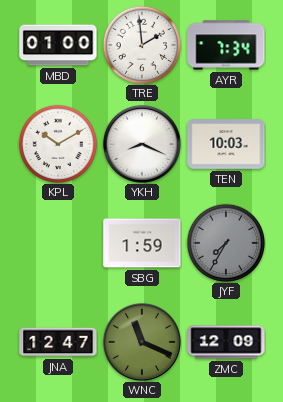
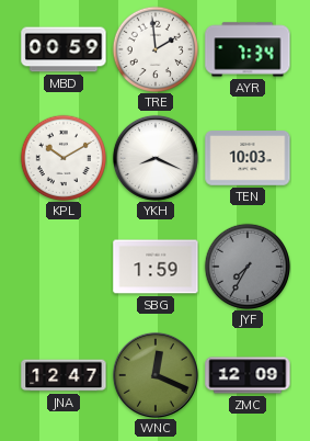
MBD: 01:00 -> 00:59 (64, 49)
WNC: 11:19 -> 12:19 (156, 375)
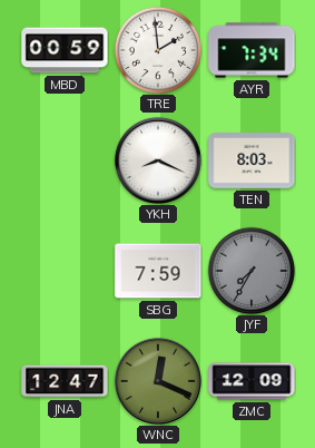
KPL: 10:10 -> none (64, 158)
TEN: 10:03 -> 8:03 (252, 160)
SBG: 1:59 -> 7:59 (158, 271)
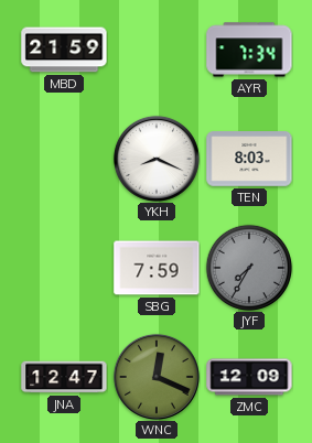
MBD: 00:59 -> 21:59 (64, 50)
TRE: 1:59 -> none (158, 50)
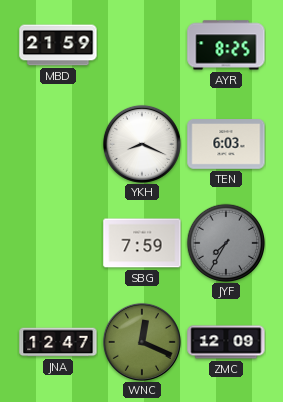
AYR: 7:34 -> 8:25 (226, 45)
TEN: 8:03 -> 6:03 (226, 144)
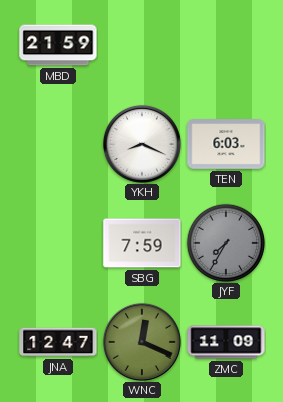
AYR: 8:25 -> none (226, 45)
ZMC: 12:09 -> 11:09 (226, 342)
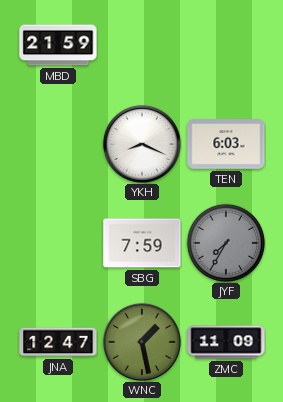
WNC: 12:19 -> 1:28 (142, 342)
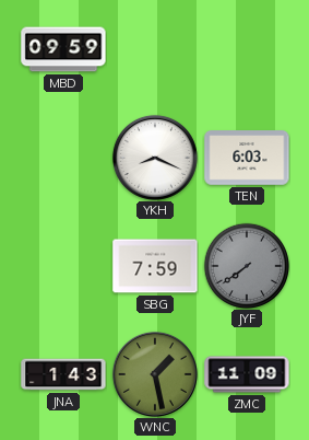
MBD: 21:59 -> 09:59 (63, 49)
JYF: 7:35 -> 7:39 (247, 266)
JNA: 12:47 -> 1:43 (63, 374)
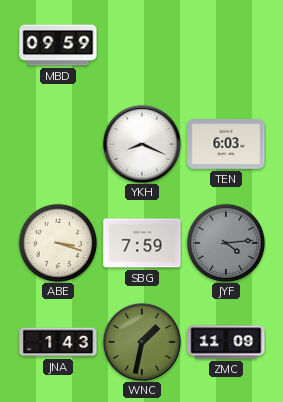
ABE: none -> 3:18 (58, 243)
JYF: 7:39 -> 4:14 (226, 243)
WNC: 1:28 -> 1:32 (142, 342)
